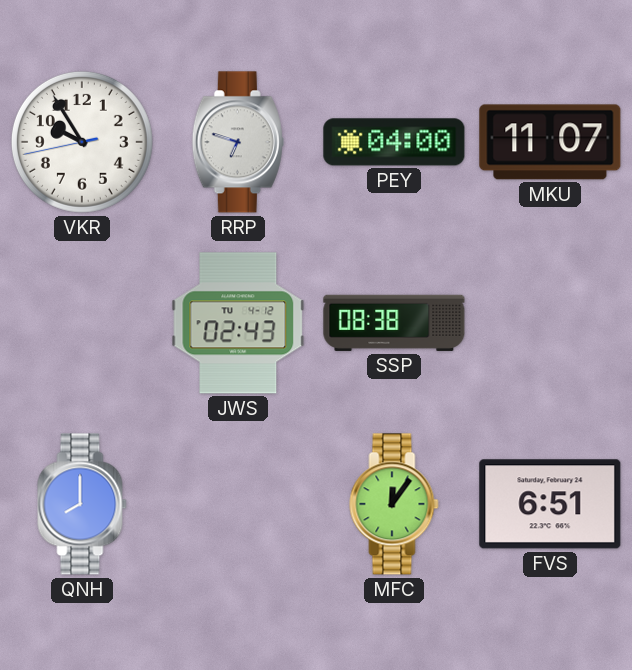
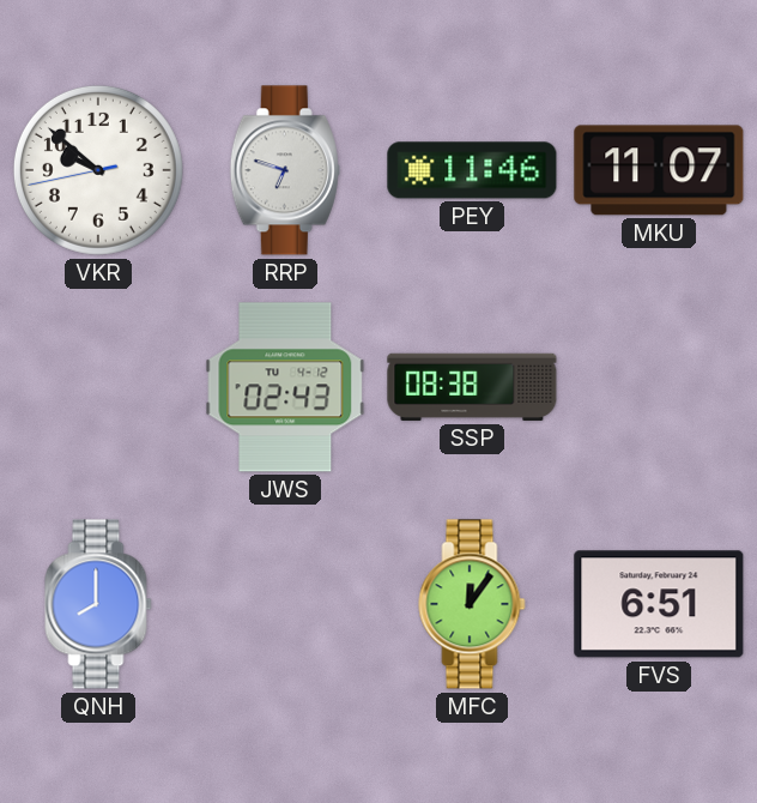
VKR: 9:54 -> 9:51 (98, 170)
PEY: 04:00 -> 11:46 (472, 170)
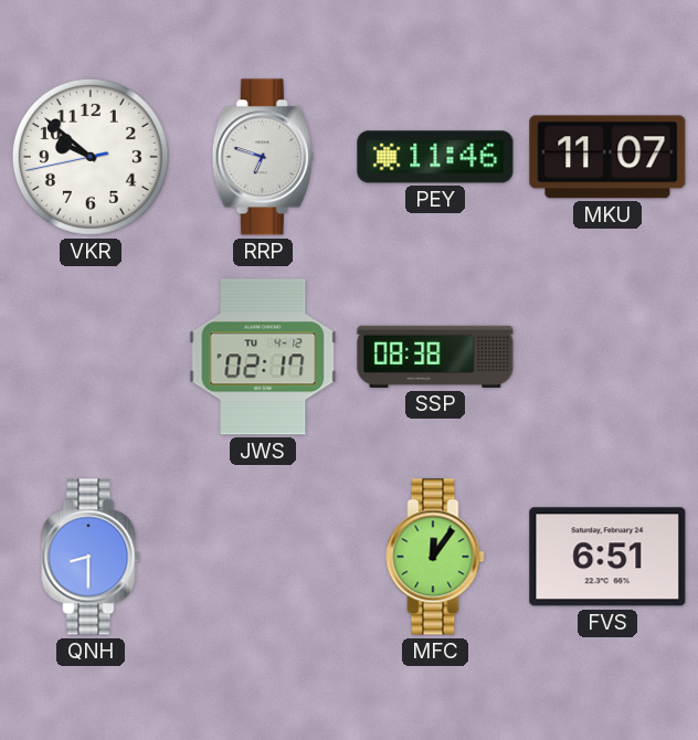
JWS: 02:43 -> 02:17 (263, 357)
QNH: 8:00 -> 8:30 (91, 557)
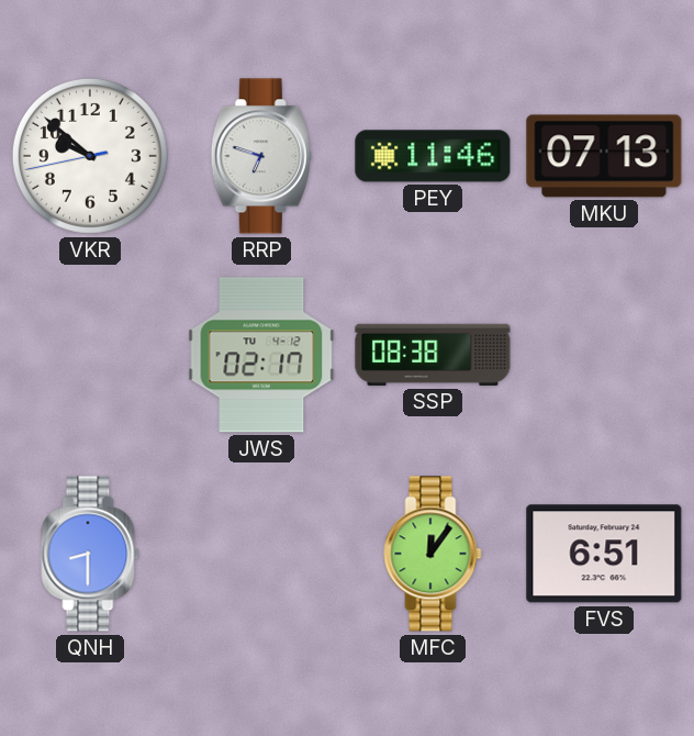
MKU: 11:07 -> 07:13 (604, 156)
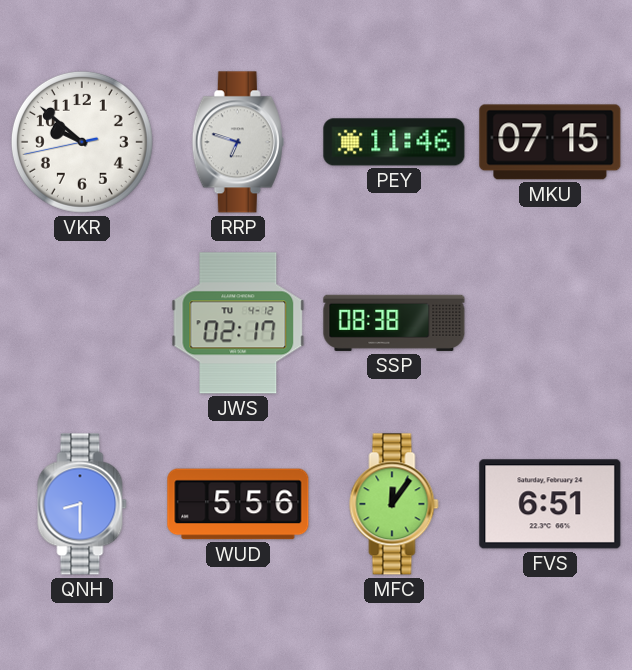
MKU: 07:13 -> 07:15 (550, 142)
WUD: none -> 5:56 (238, 504)
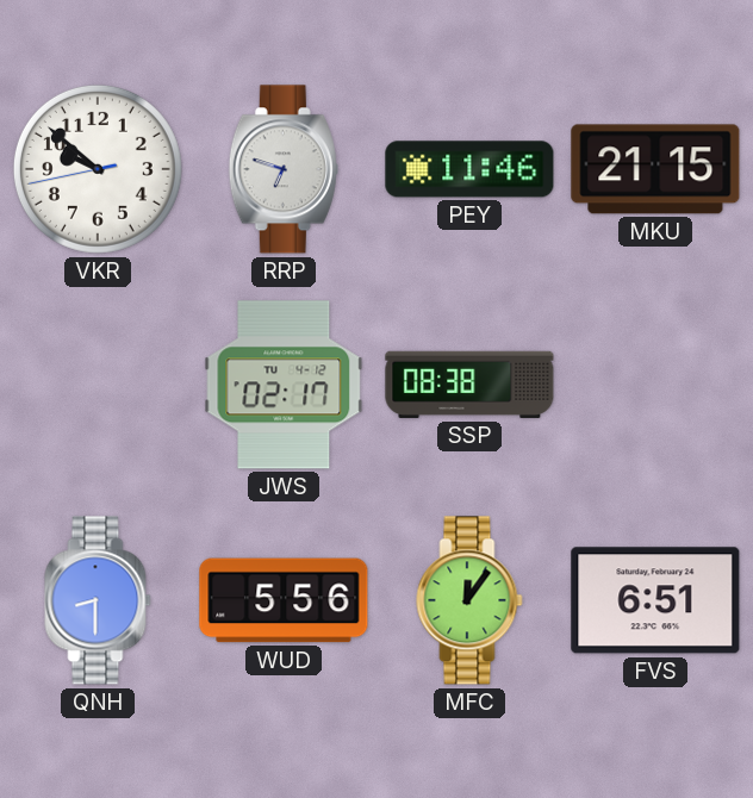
MKU: 07:15 -> 21:15 (655, 169)
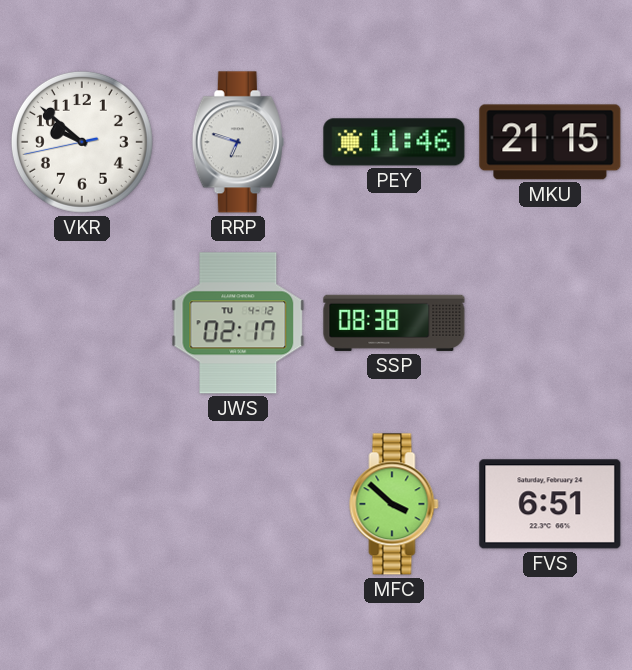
QNH: 8:30 -> none (98, 600)
WUD: 5:56 -> none (284, 600)
MFC: 12:06 -> 3:52 (394, 504)
